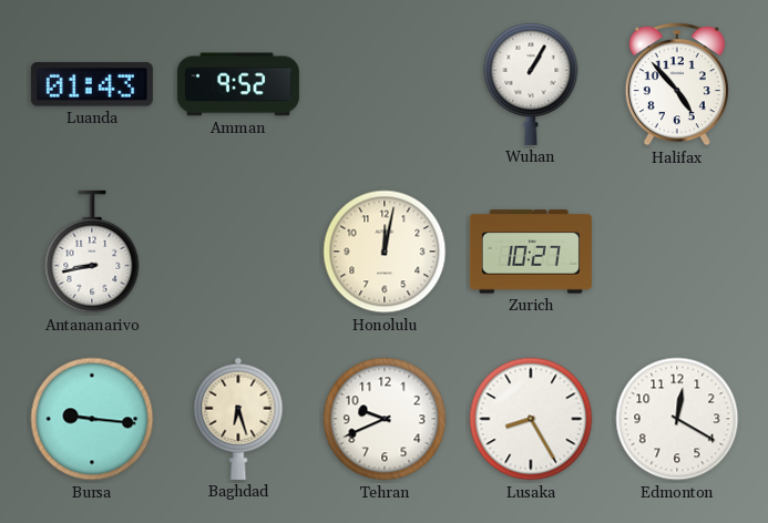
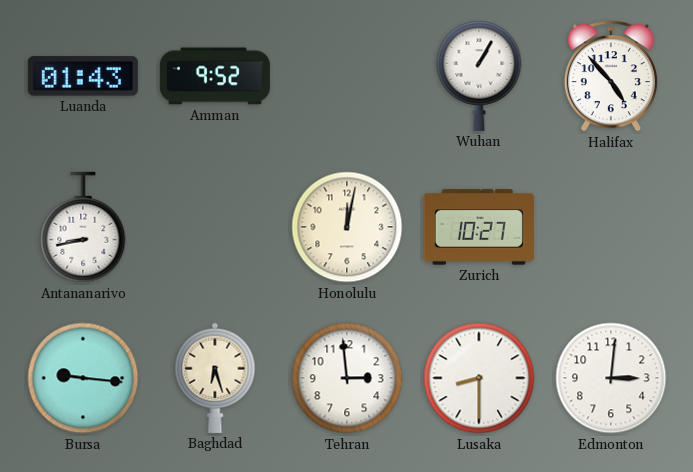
Tehran: 9:41 -> 2:59 (347, 378)
Lusaka: 8:25 -> 8:30 (479, 378)
Edmonton: 12:20 -> 3:01 (611, 378)
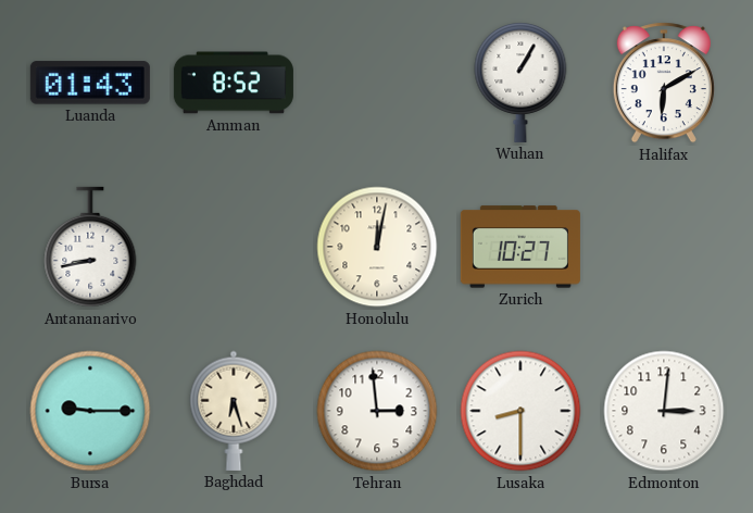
Amman: 9:52 -> 8:52 (234, 83)
Halifax: 4:53 -> 6:10 (664, 83)
Bursa: 9:16 -> 9:15 (90, 411)
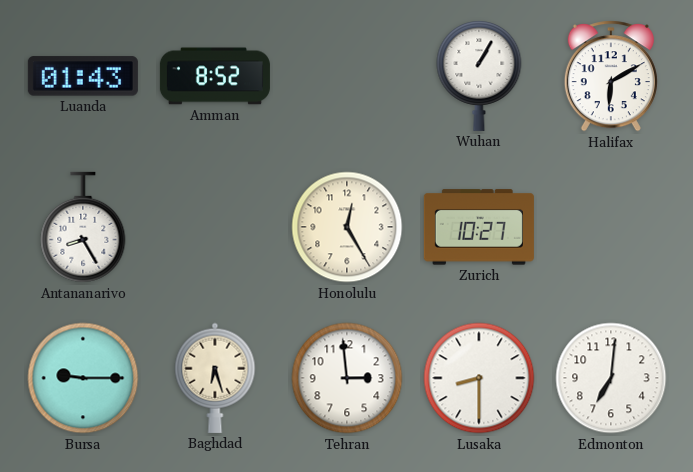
Antananarivo: 8:43 -> 8:25 (83, 227)
Honolulu: 12:02 -> 12:25 (347, 227)
Edmonton: 3:01 -> 7:01 (611, 378)
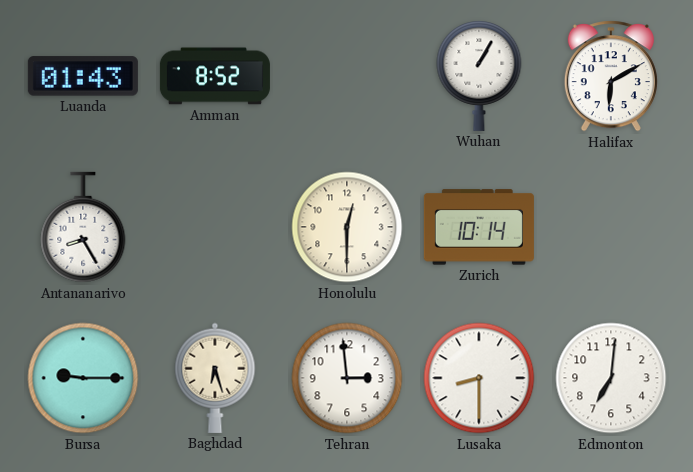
Honolulu: 12:25 -> 12:30 (347, 227)
Zurich: 10:27 -> 10:14 (479, 227)
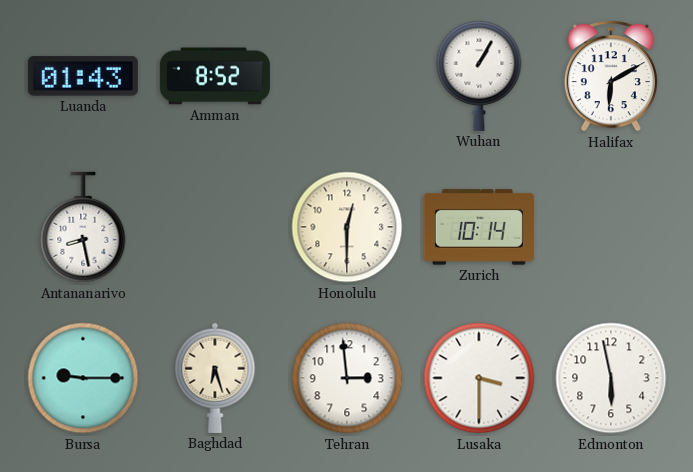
Antananarivo: 8:25 -> 8:28 (83, 227)
Lusaka: 8:30 -> 3:30 (479, 378)
Edmonton: 7:01 -> 5:58 (611, 378)
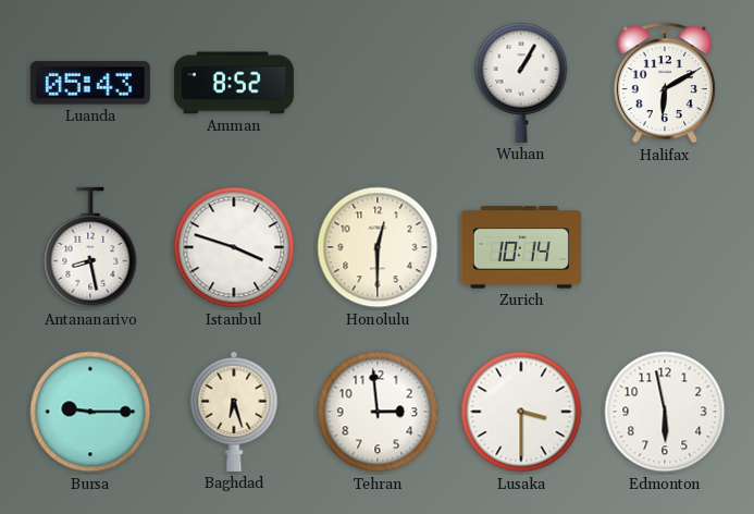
Luanda: 01:43 -> 05:43 (90, 83)
Istanbul: none -> 3:48 (234, 247)
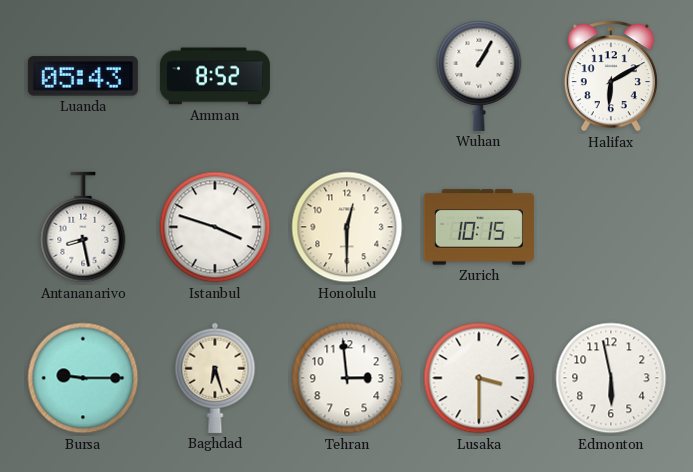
Zurich: 10:14 -> 10:15 (479, 227)
